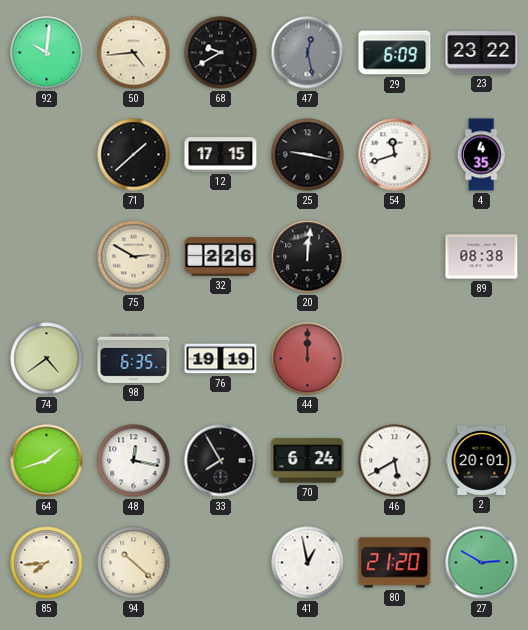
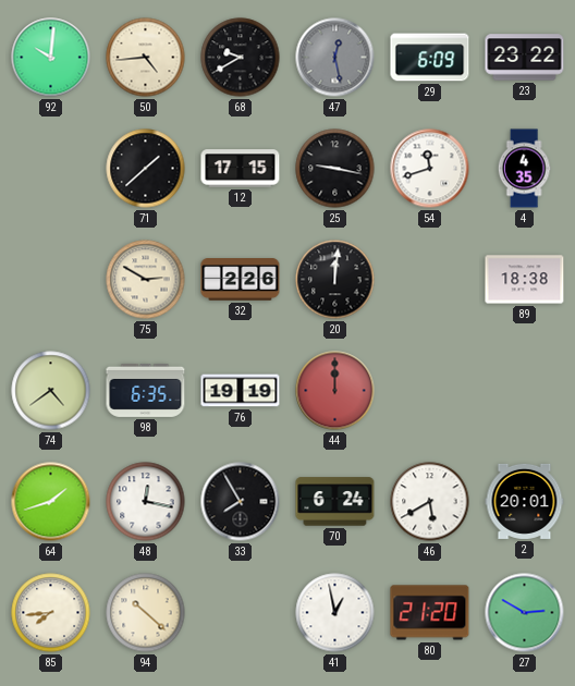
89: 08:38 -> 18:38 (525, 280)
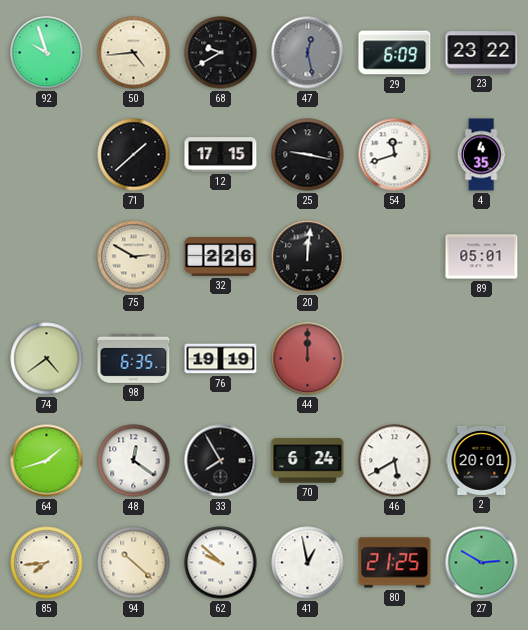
92: 10:01 -> 9:57 (47, 53)
89: 18:38 -> 05:01 (482, 257)
48: 12:17 -> 12:21 (134, 461)
62: none -> 9:52 (221, 563)
80: 21:20 -> 21:25 (395, 563)
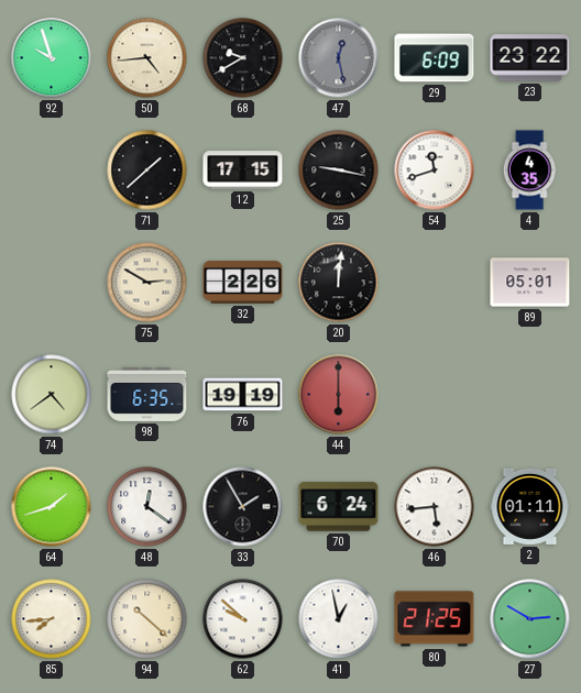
44: 12:00 -> 6:00 (339, 395)
33: 7:55 -> 1:55 (243, 507)
46: 5:40 -> 5:44 (435, 507)
2: 20:01 -> 01:11 (530, 506)
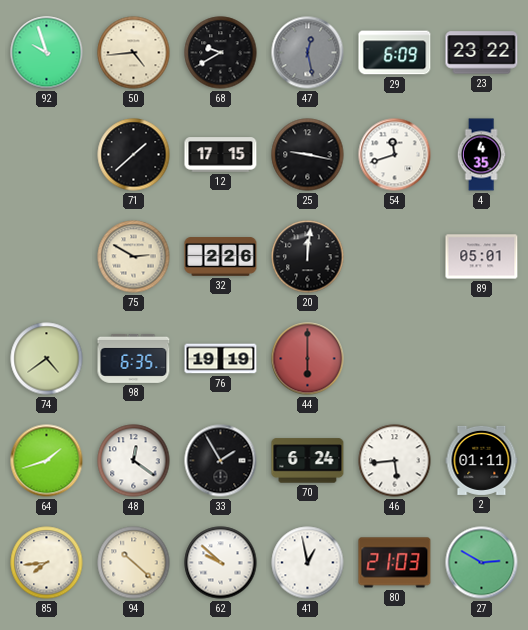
80: 21:25 -> 21:03 (395, 563)
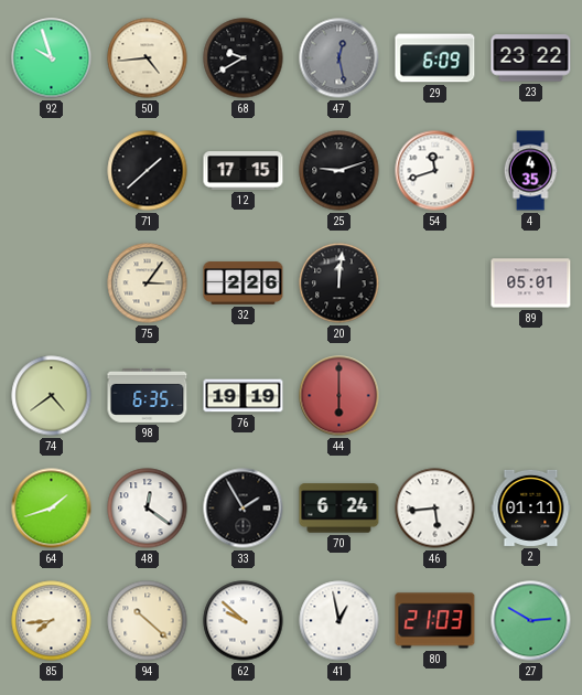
25: 9:17 -> 9:12 (339, 171)
75: 2:50 -> 3:06 (148, 284)
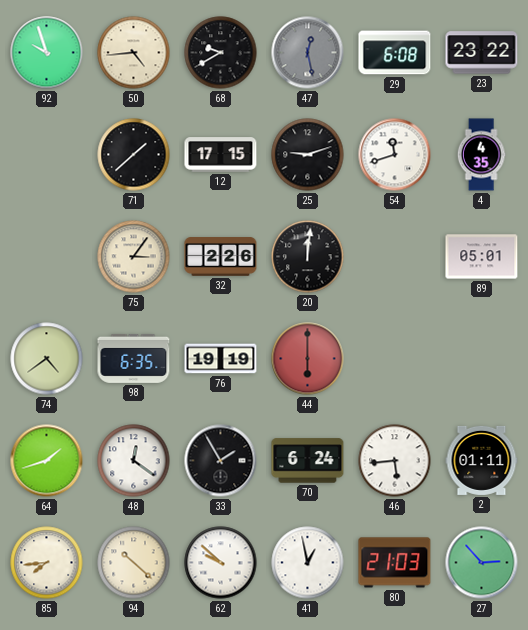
29: 6:09 -> 6:08 (395, 53)
27: 2:50 -> 2:53 (482, 563)
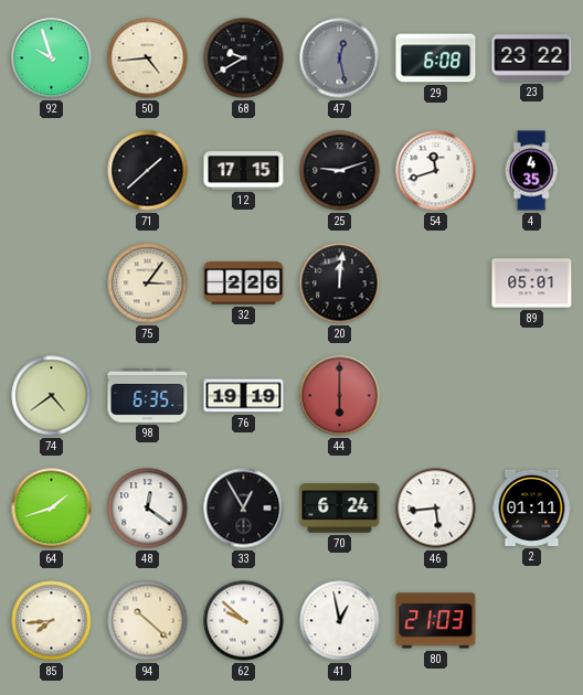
33: 1:55 -> 12:55 (244, 509)
27: 2:53 -> none (482, 563)
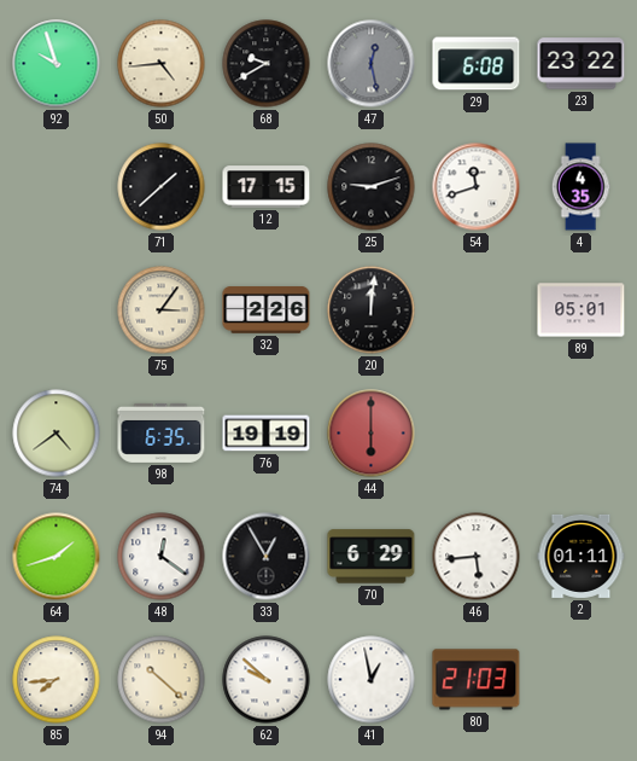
70: 6:24 -> 6:29 (372, 557)
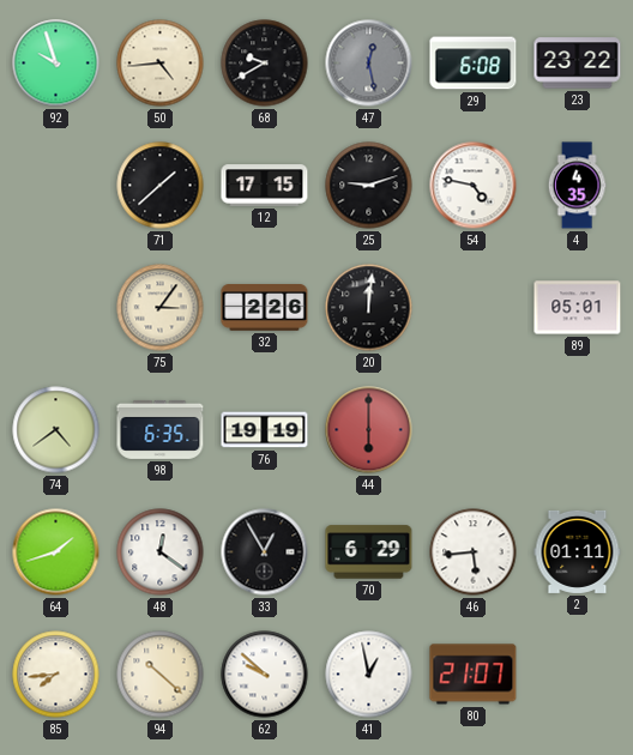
54: 11:42 -> 4:47 (474, 186)
80: 21:03 -> 21:07 (474, 675)
